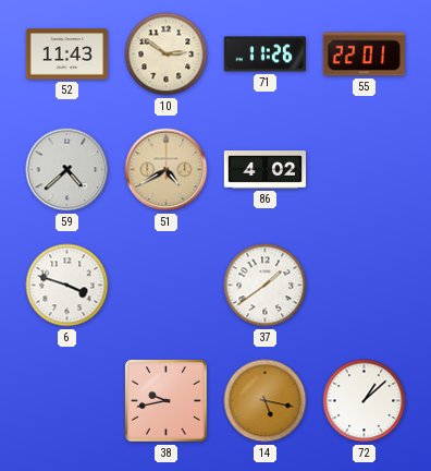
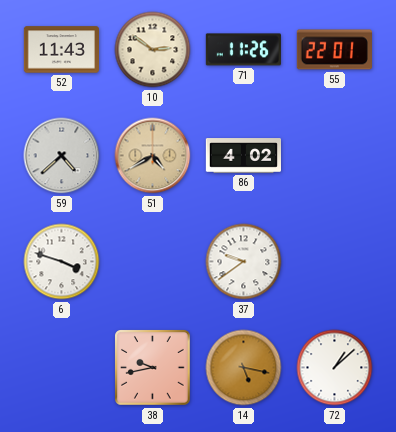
37: 1:39 -> 9:39 (244, 262)
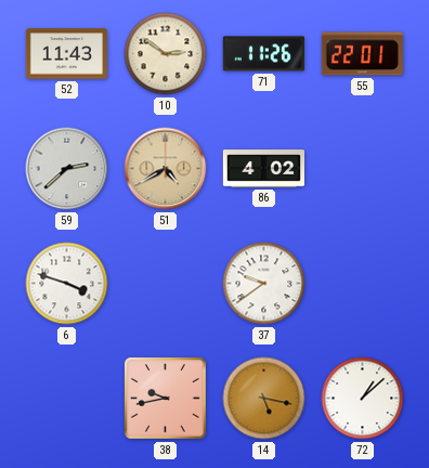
59: 4:38 -> 2:38 (67, 169)
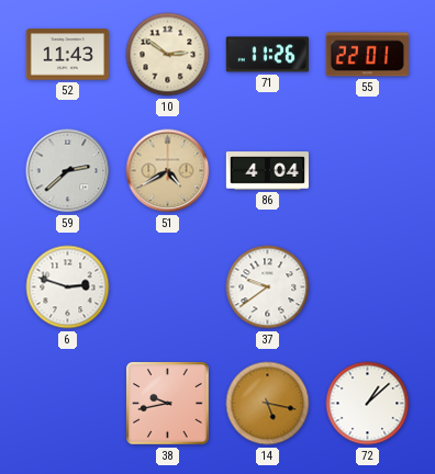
86: 4:02 -> 4:04 (267, 171)
6: 3:48 -> 2:48 (68, 287)
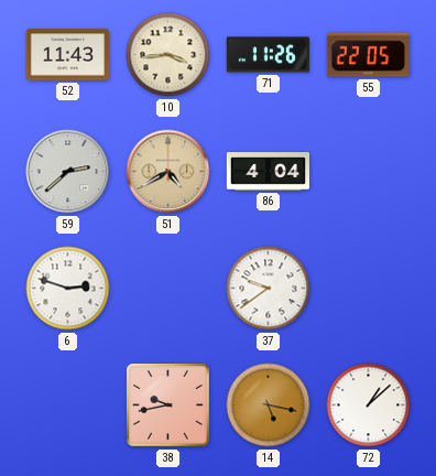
10: 2:51 -> 3:44 (168, 55)
55: 22:01 -> 22:05 (368, 55)
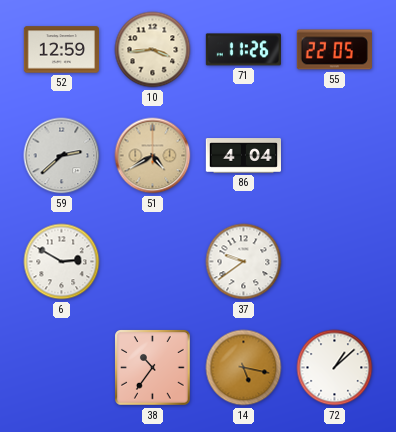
52: 11:43 -> 12:59 (61, 50)
6: 2:48 -> 2:50 (62, 262)
38: 9:43 -> 10:36 (153, 368)
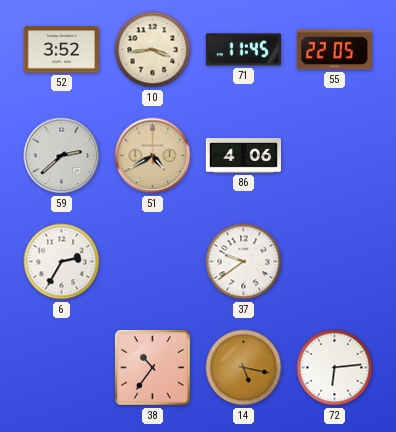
52: 12:59 -> 3:52 (61, 50)
71: 11:26 -> 11:45 (243, 50)
86: 4:04 -> 4:06 (243, 156)
6: 2:50 -> 2:35 (62, 262)
72: 1:08 -> 6:14 (335, 368)
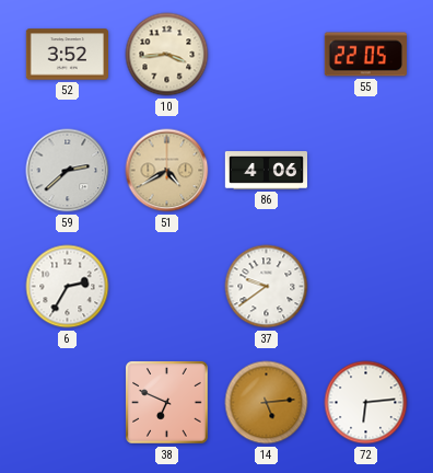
71: 11:45 -> none (243, 50)
38: 10:36 -> 6:49 (167, 403)
14: 5:17 -> 5:14 (267, 403)
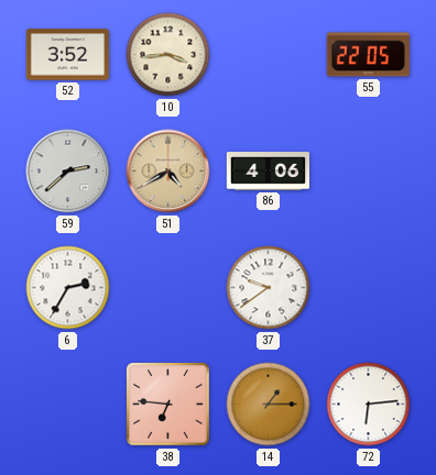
38: 6:49 -> 6:46 (168, 405)
14: 5:14 -> 1:15 (269, 405)
